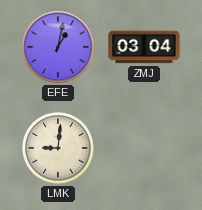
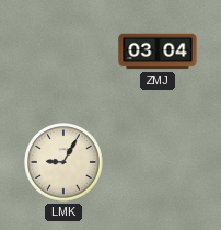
EFE: 1:02 -> none (58, 47)
LMK: 9:01 -> 9:05 (63, 162)
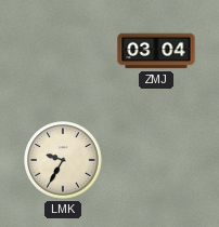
LMK: 9:05 -> 9:35 (63, 160)
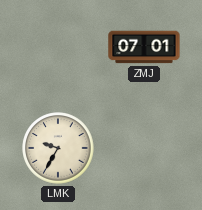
ZMJ: 03:04 -> 07:01 (144, 47)
